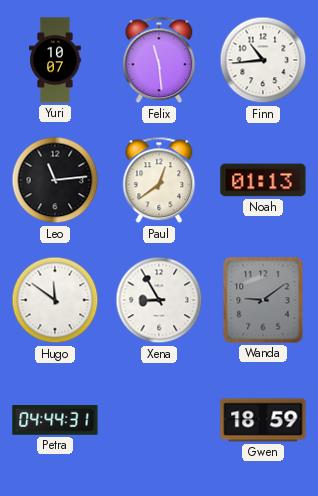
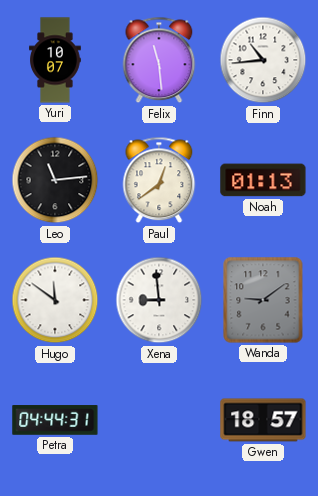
Xena: 8:55 -> 8:59 (159, 300)
Gwen: 18:59 -> 18:57 (263, 420)
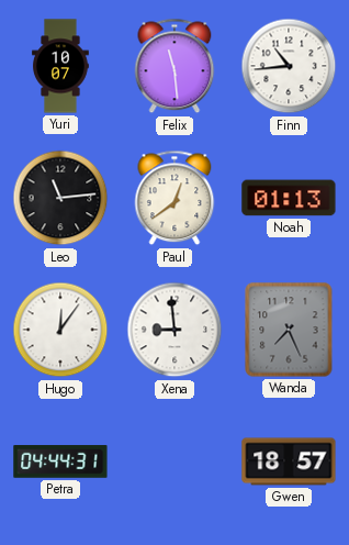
Hugo: 11:51 -> 12:06 (60, 330)
Wanda: 9:09 -> 7:26 (289, 330)
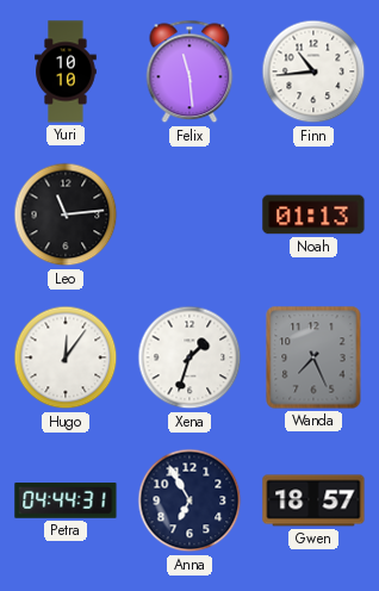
Yuri: 10:07 -> 10:10 (66, 71)
Paul: 12:39 -> none (174, 198)
Xena: 8:59 -> 1:33 (189, 357)
Anna: none -> 6:55 (189, 500)
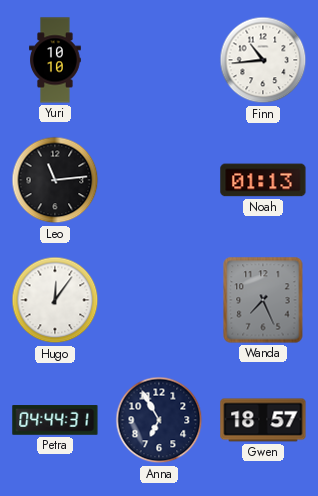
Felix: 11:29 -> none (189, 71)
Xena: 1:33 -> none (189, 357)
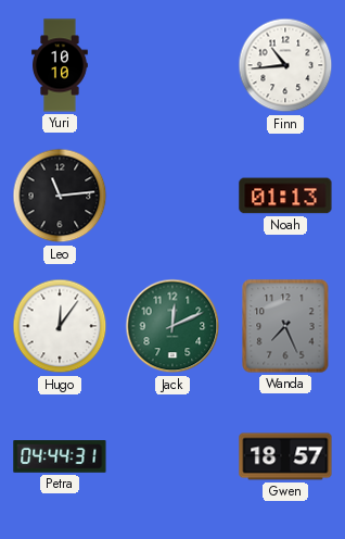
Jack: none -> 12:11 (173, 326)
Anna: 6:55 -> none (159, 420)
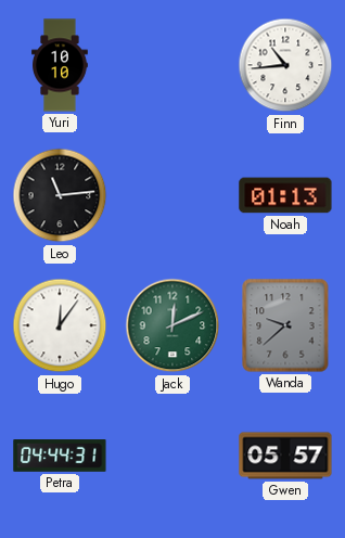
Wanda: 7:26 -> 9:38 (285, 325)
Gwen: 18:57 -> 05:57 (285, 456)
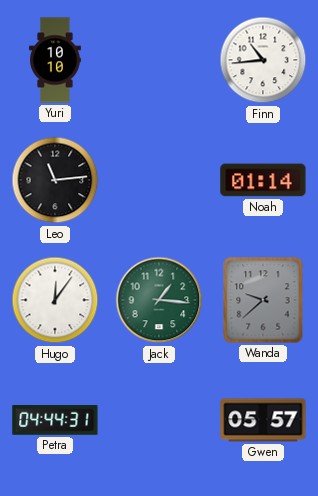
Noah: 01:13 -> 01:14 (263, 180)
Jack: 12:11 -> 1:16 (159, 300)
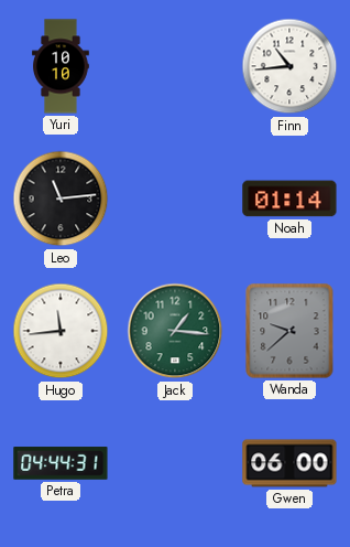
Hugo: 12:06 -> 11:44 (61, 331)
Gwen: 05:57 -> 06:00 (289, 463)
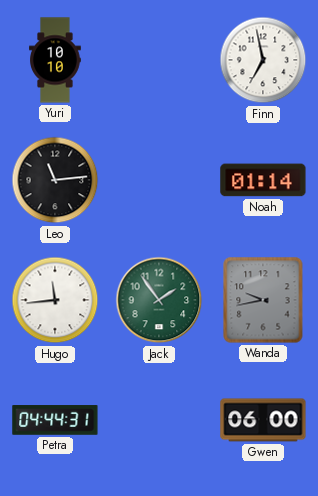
Finn: 10:44 -> 6:58 (263, 60)
Jack: 1:16 -> 1:54 (159, 300)
Wanda: 9:38 -> 9:43 (263, 300)
